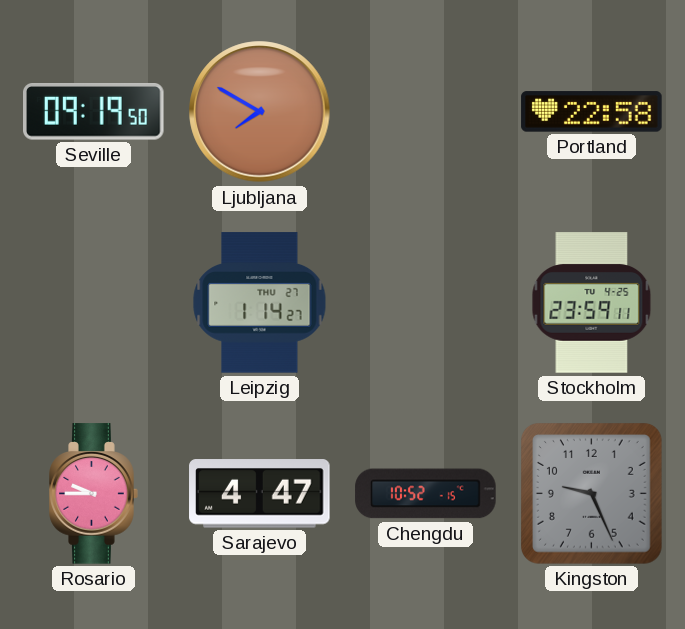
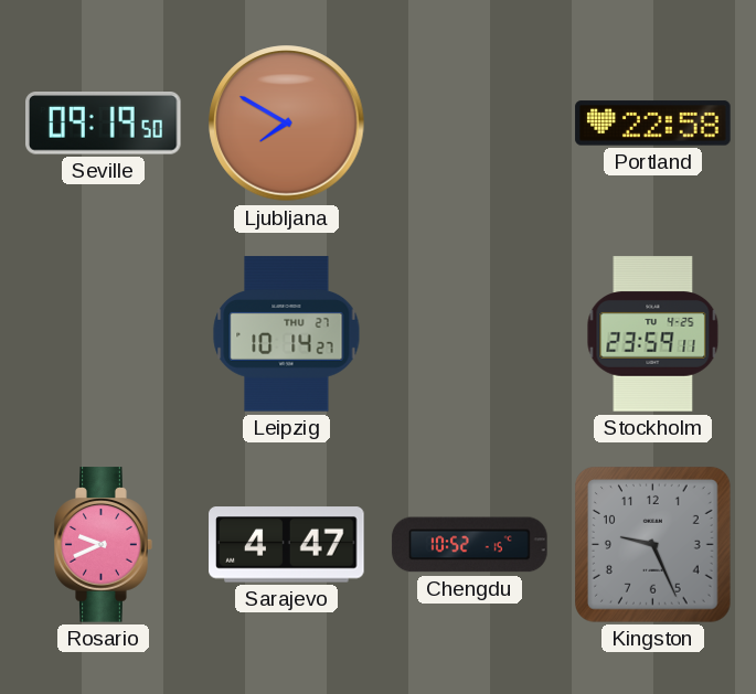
Leipzig: 1:14 -> 10:14 (287, 334)
Rosario: 9:45 -> 9:41 (104, 545)
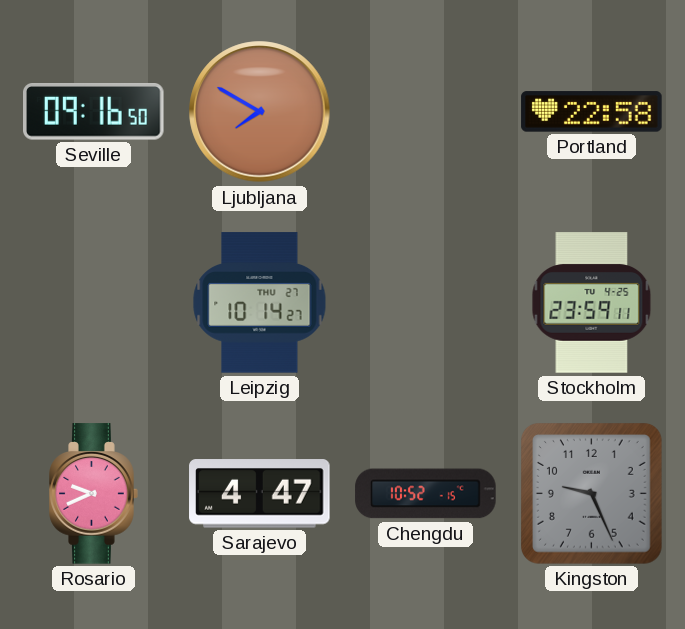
Seville: 09:19 -> 09:16 (94, 112)
